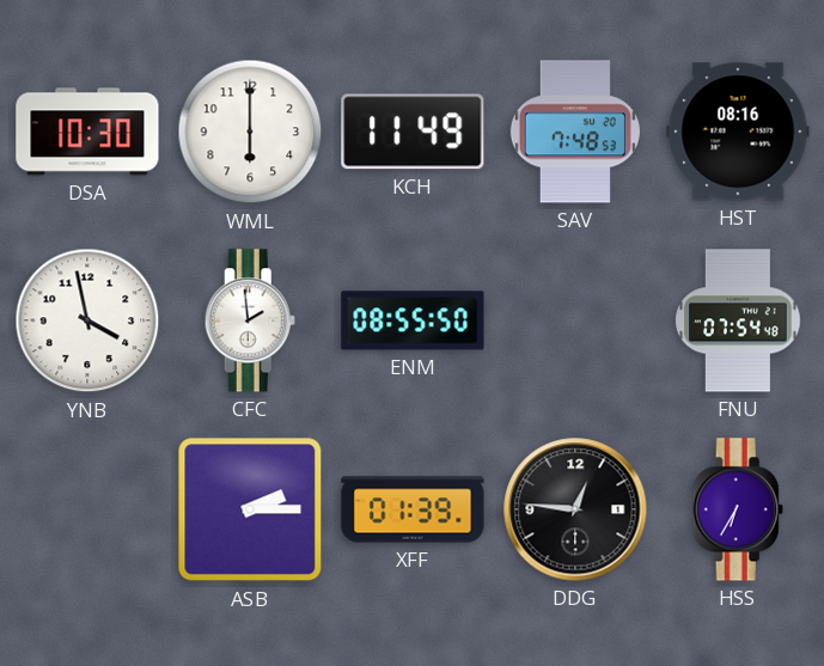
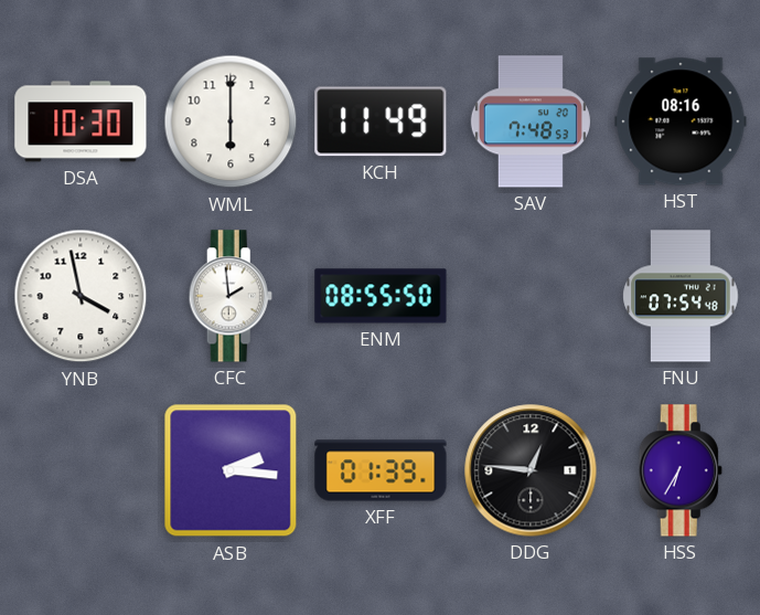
ASB: 2:15 -> 2:16 (231, 470)
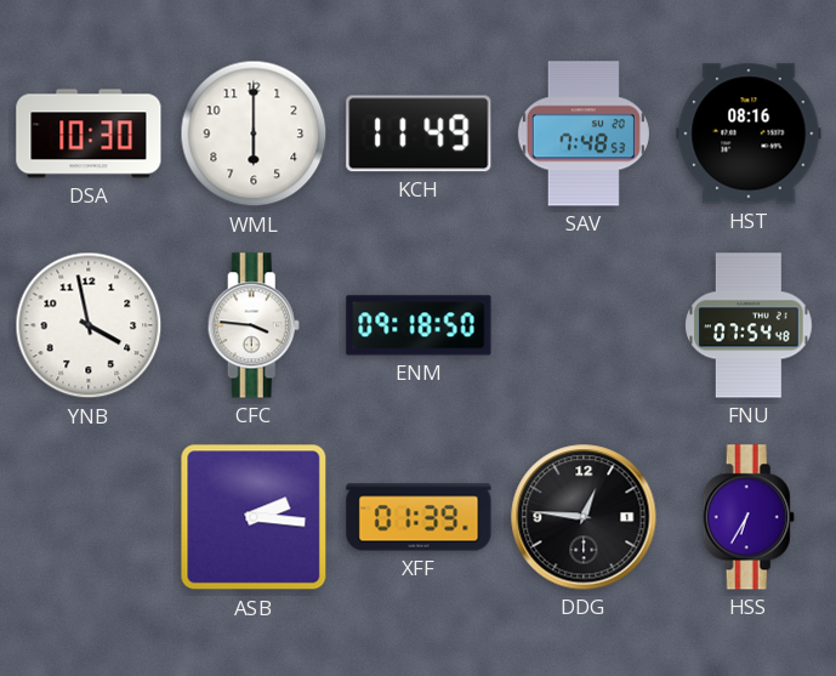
CFC: 1:59 -> 3:46 (254, 325)
ENM: 08:55 -> 09:18 (419, 325)
